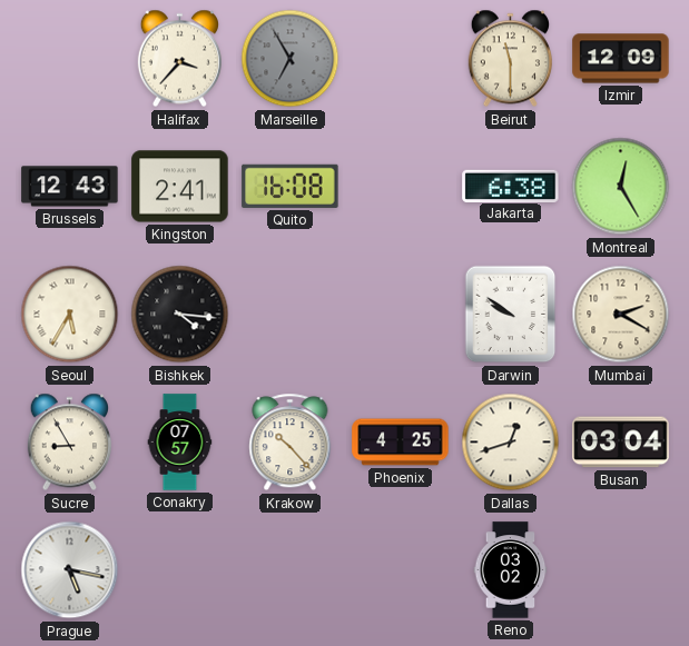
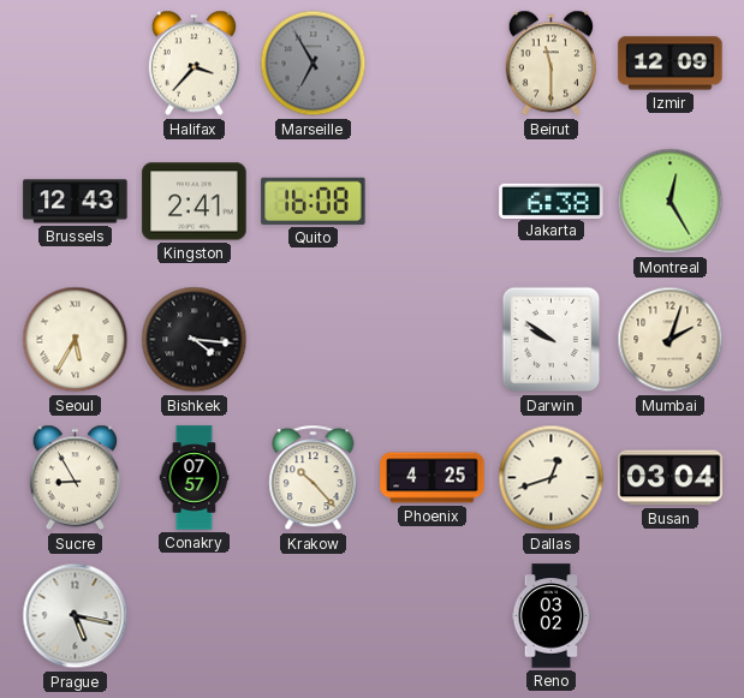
Mumbai: 2:20 -> 2:03 (671, 340)
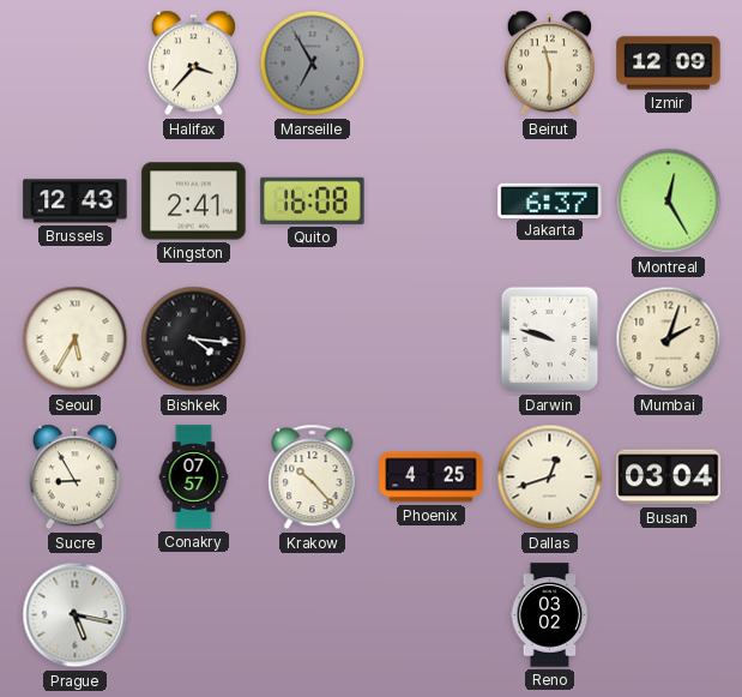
Jakarta: 6:38 -> 6:37 (550, 200)
Darwin: 9:51 -> 9:48 (550, 340)
